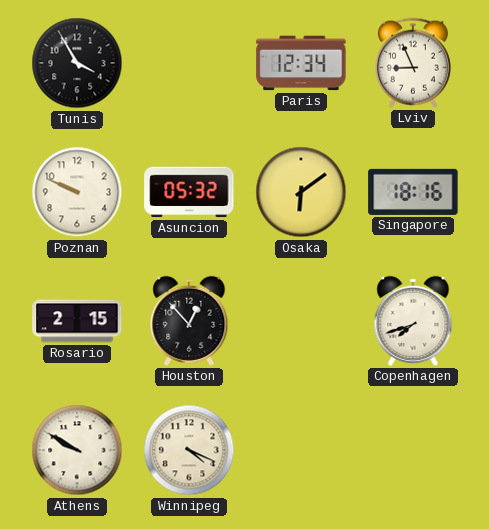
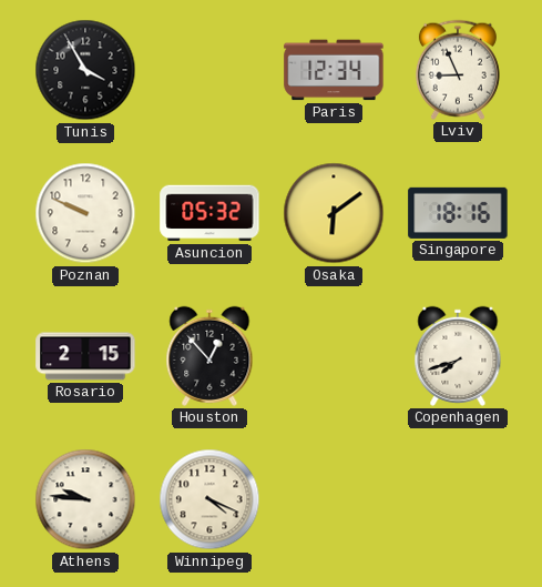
Athens: 9:50 -> 9:46 (85, 499)
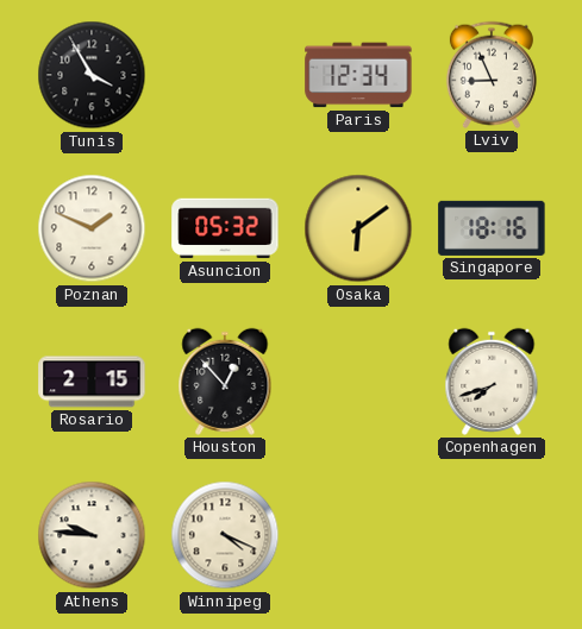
Poznan: 9:49 -> 1:49 (92, 228)
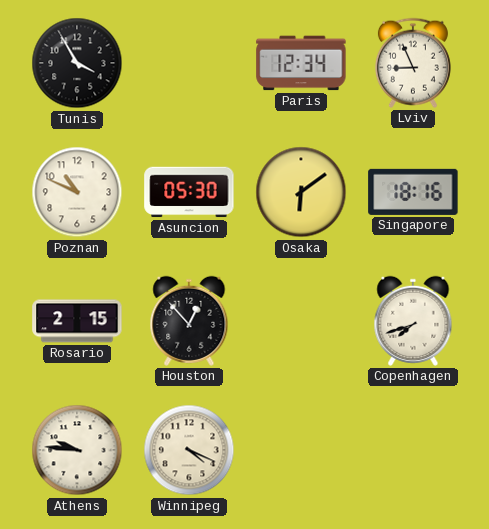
Poznan: 1:49 -> 10:49 (77, 192)
Asuncion: 05:32 -> 05:30 (189, 192)
